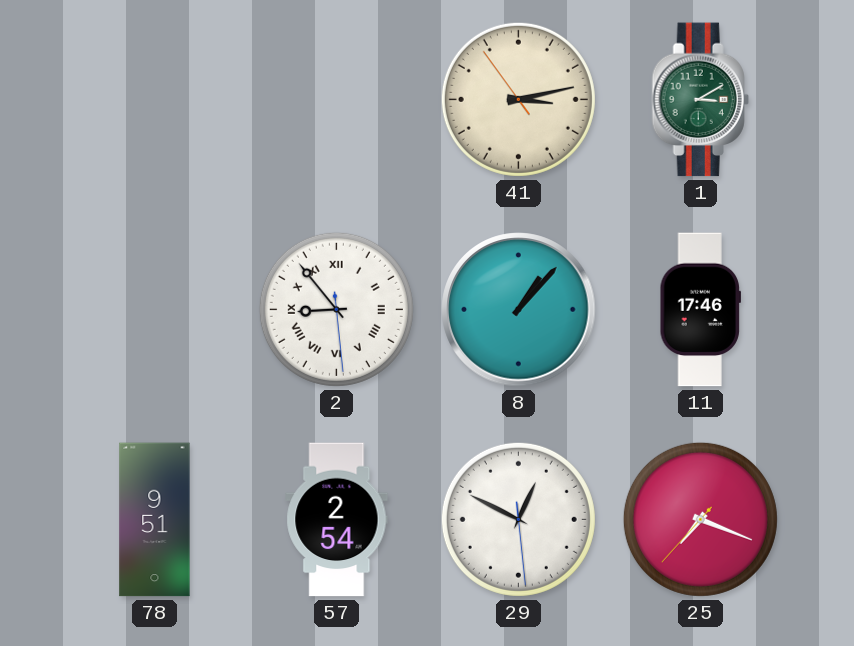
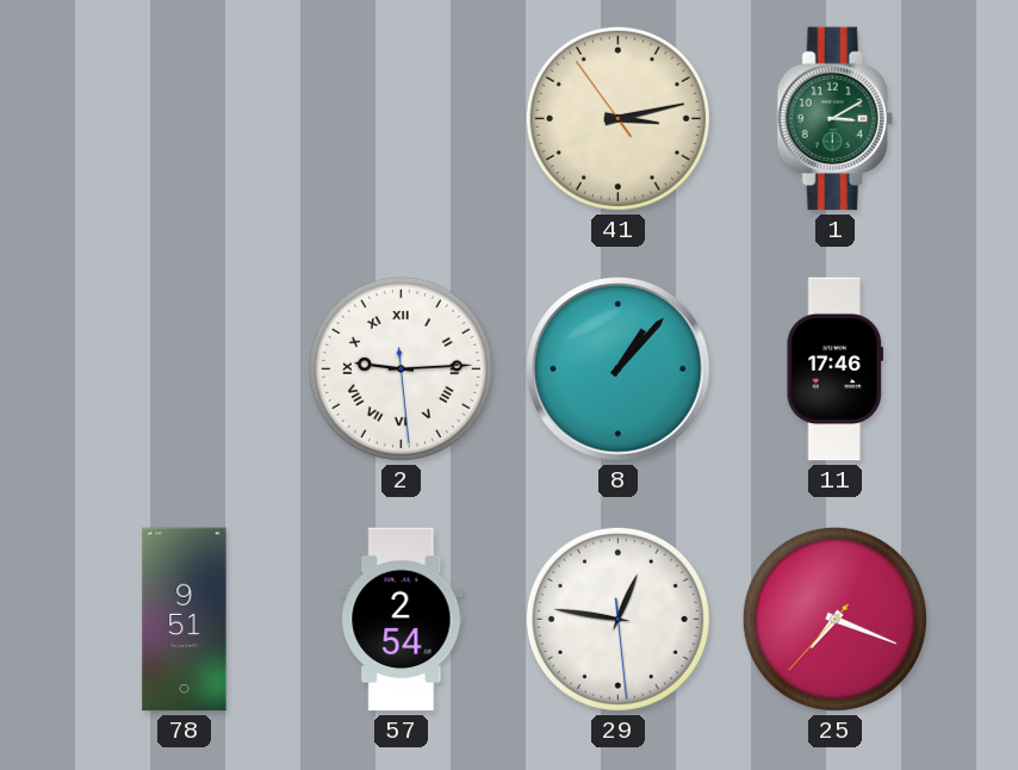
2: 8:53 -> 9:14 (401, 368)
29: 12:49 -> 12:46 (617, 619)
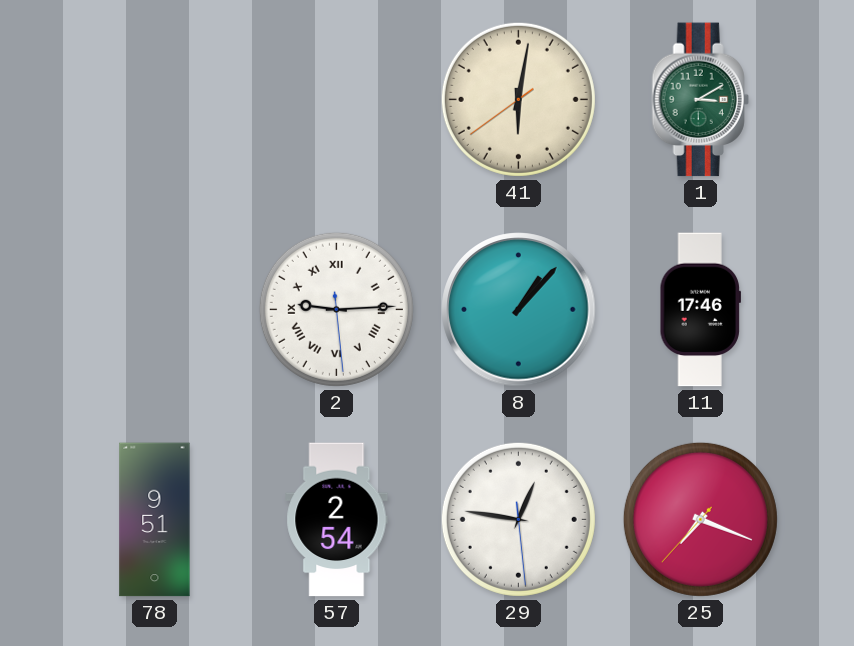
41: 3:12 -> 6:01 (518, 99)
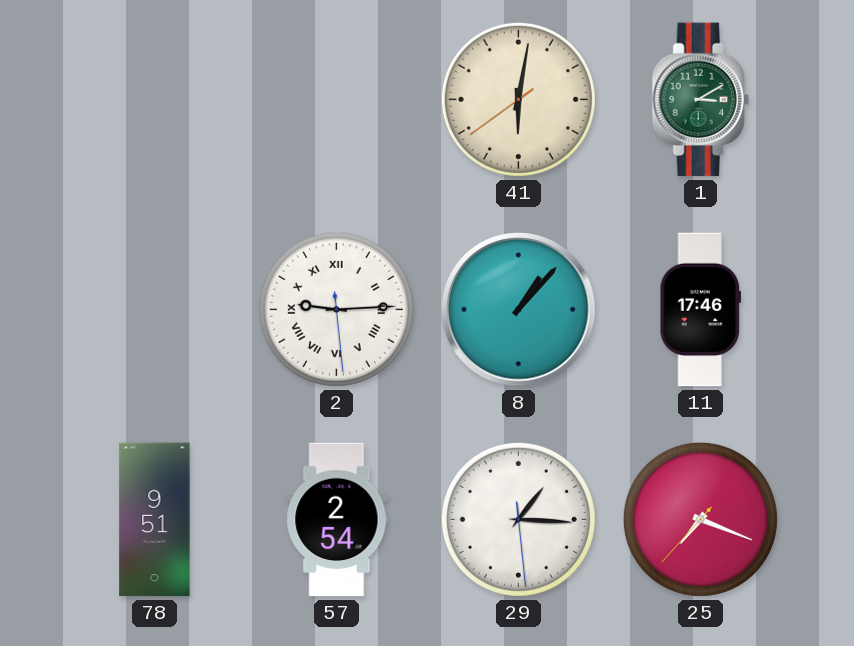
29: 12:46 -> 1:15 (518, 519)
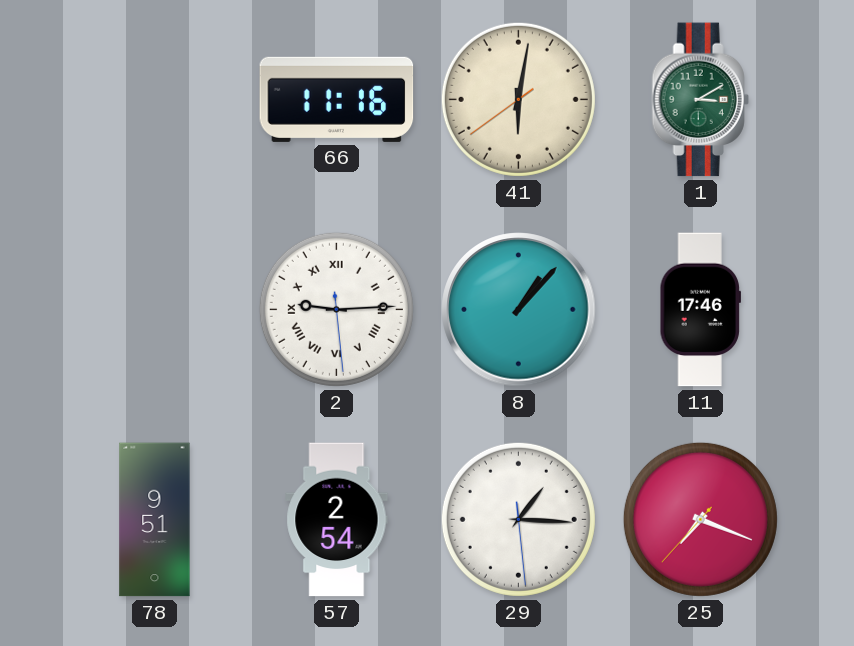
66: none -> 11:16 (337, 99)
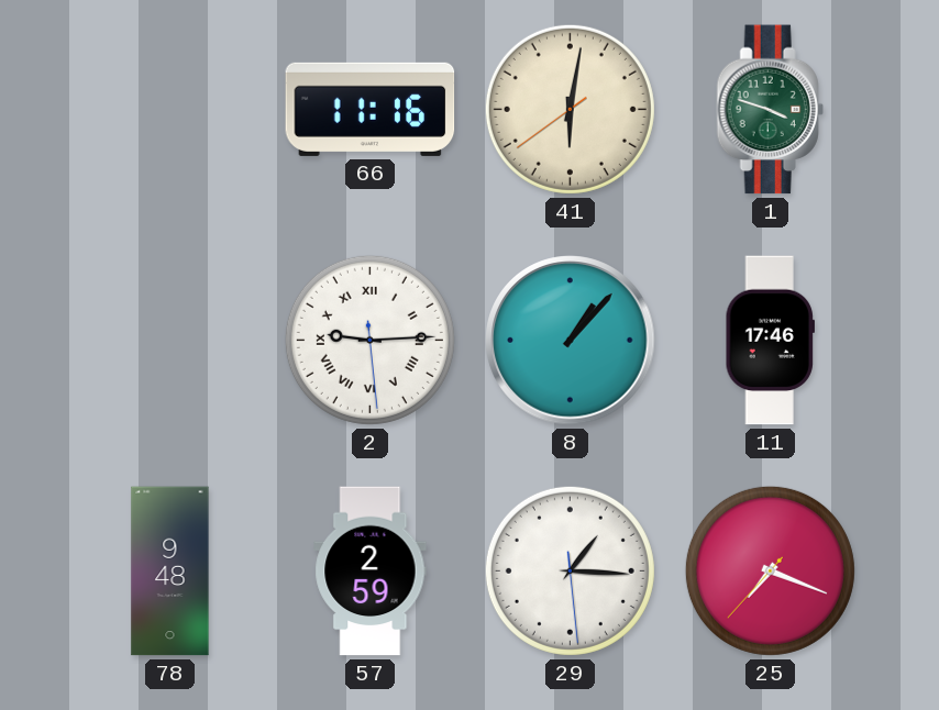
1: 3:10 -> 3:48 (770, 110)
78: 9:51 -> 9:48 (170, 572)
57: 2:54 -> 2:59 (371, 572)
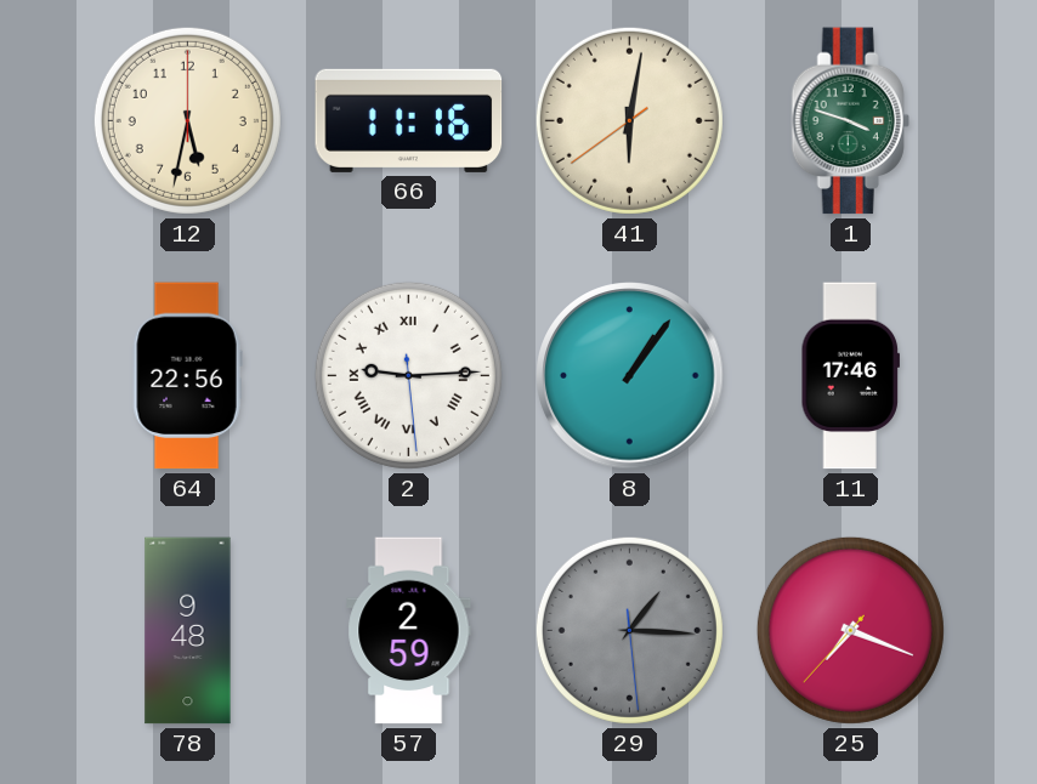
12: none -> 5:32 (187, 120)
64: none -> 22:56 (187, 376)
8: 1:07 -> 1:06 (630, 376)
29 dial: white -> grey (629, 630)
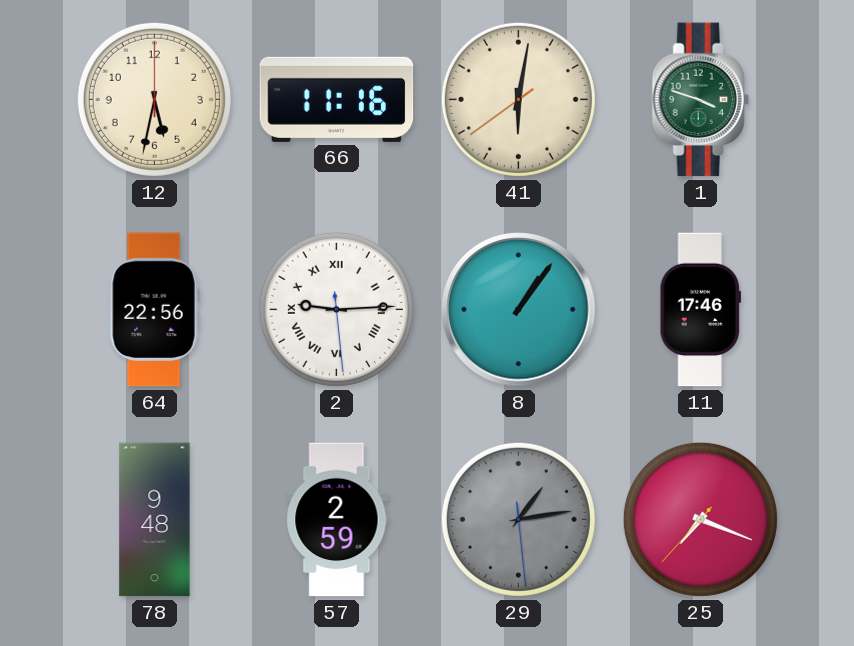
29: 1:15 -> 1:13 (518, 519)
